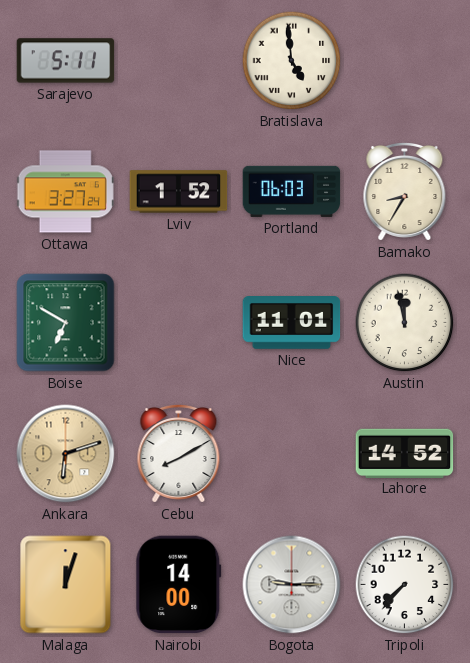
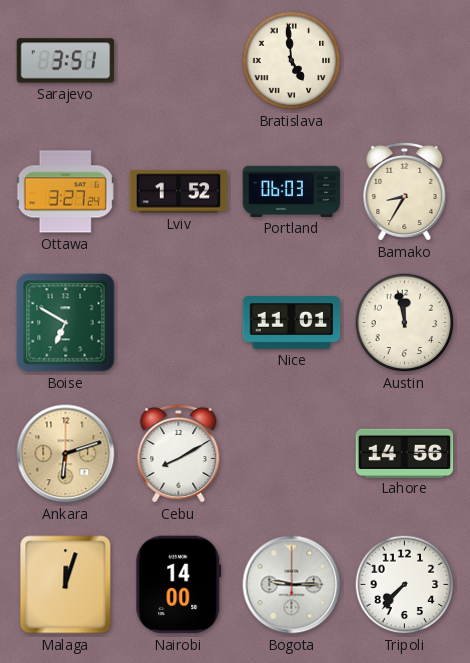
Sarajevo: 5:11 -> 3:51 (66, 61)
Lahore: 14:52 -> 14:56 (405, 453)
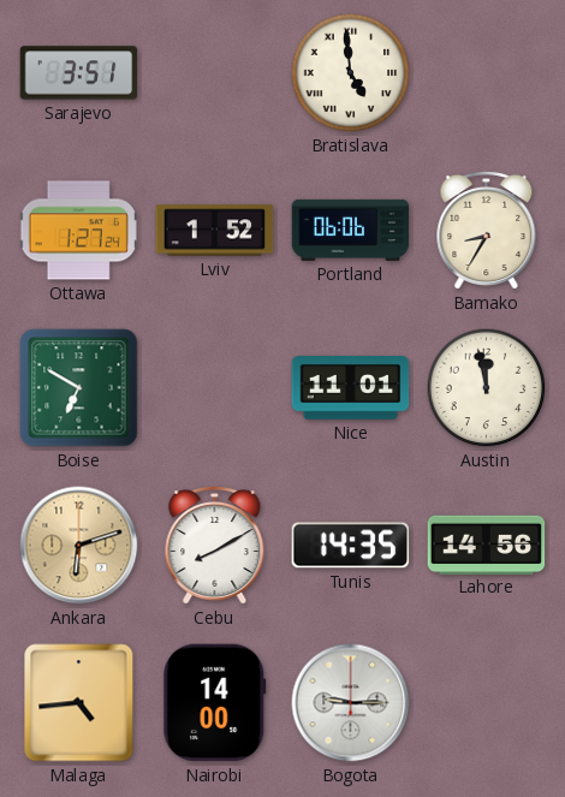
Ottawa: 3:27 -> 1:27 (79, 231)
Portland: 06:03 -> 06:06 (351, 230)
Tunis: none -> 14:35 (351, 546)
Malaga: 12:03 -> 4:44 (79, 703)
Tripoli: 7:37 -> none (405, 585)
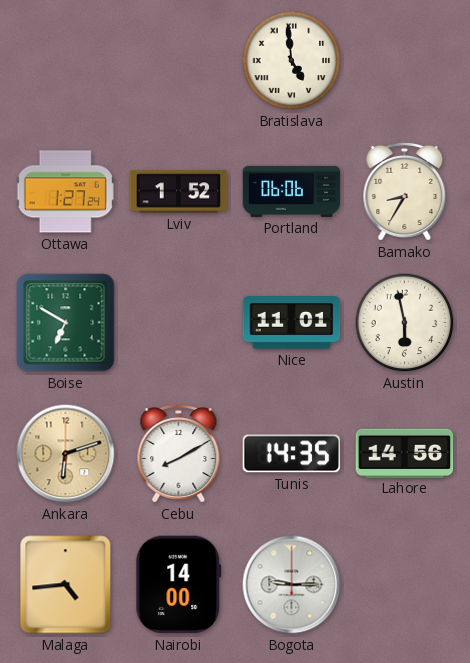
Sarajevo: 3:51 -> none (79, 73)
Austin: 11:58 -> 5:58 (405, 323)
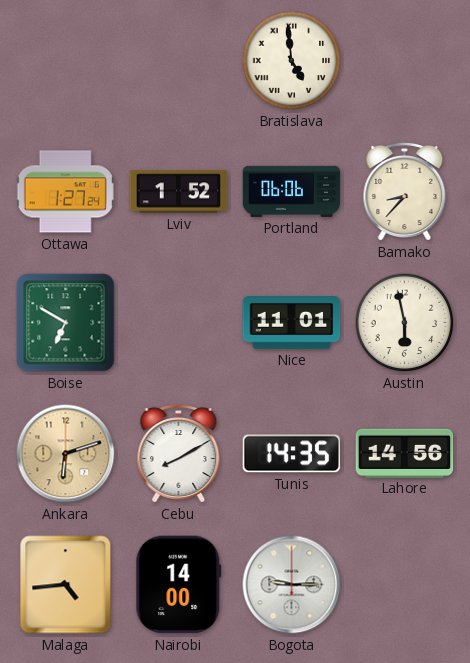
Bamako: 8:35 -> 8:37 (405, 191)
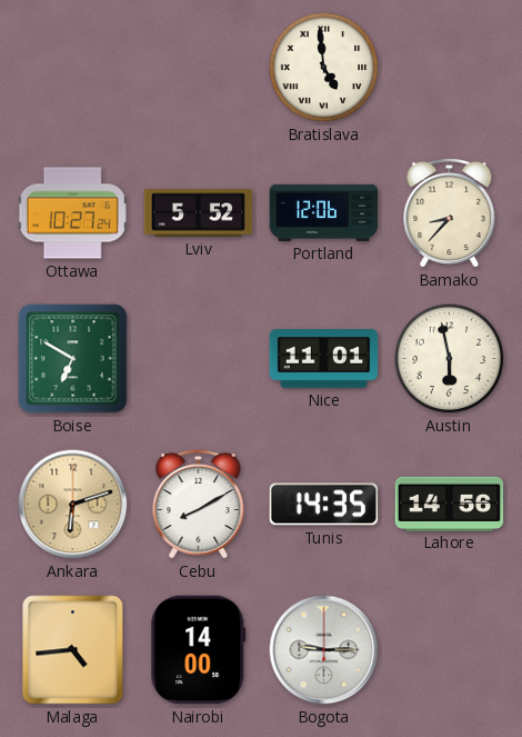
Ottawa: 1:27 -> 10:27 (73, 213)
Lviv: 1:52 -> 5:52 (199, 213)
Portland: 06:06 -> 12:06 (324, 212)
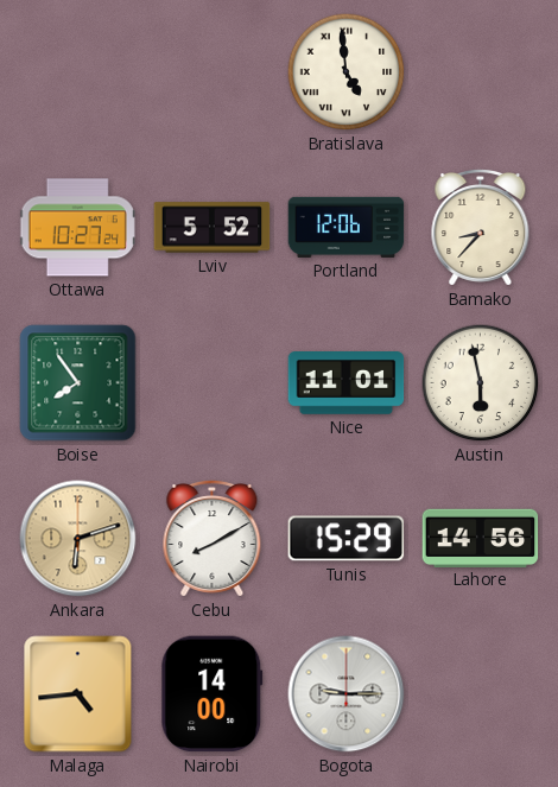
Boise: 6:50 -> 7:54 (78, 383)
Tunis: 14:35 -> 15:29 (347, 539)
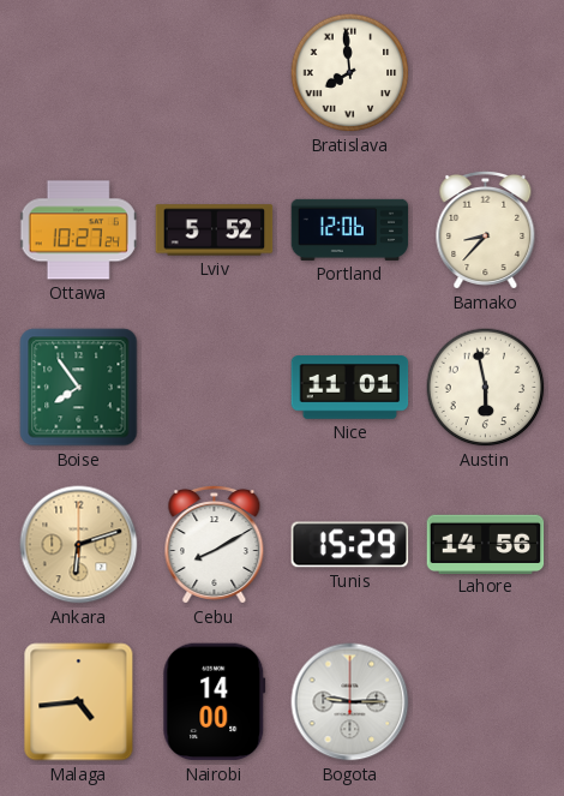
Bratislava: 4:59 -> 7:59 (350, 73)
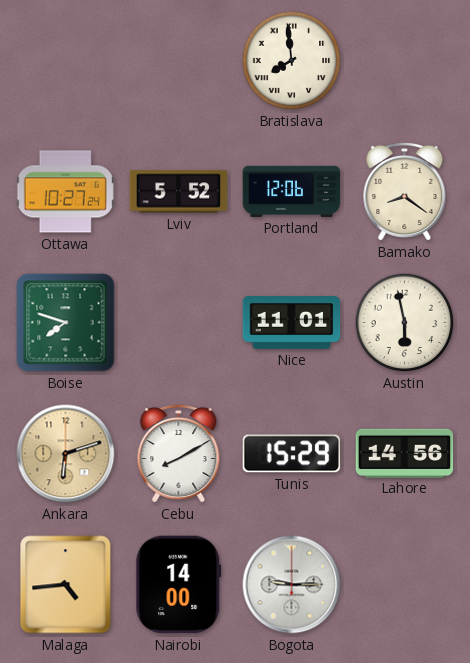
Bamako: 8:37 -> 8:21 (405, 191)
Boise: 7:54 -> 7:48 (66, 323)
